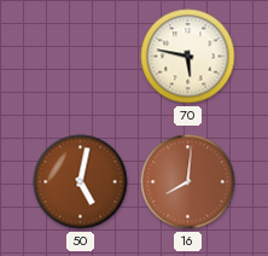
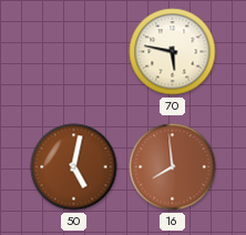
16: 8:01 -> 7:59 (173, 167)
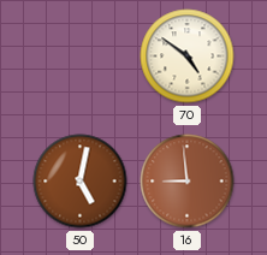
70: 5:47 -> 4:51 (188, 57)
16: 7:59 -> 8:59 (188, 182)
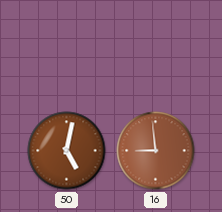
70: 4:51 -> none (188, 57)
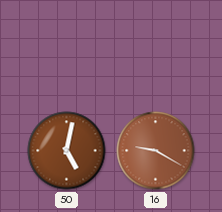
16: 8:59 -> 9:20 (156, 151)
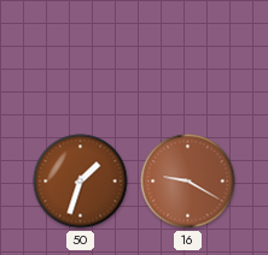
50: 5:02 -> 1:33 (81, 182)
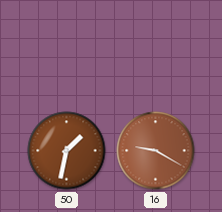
50: 1:33 -> 1:32 (67, 151)
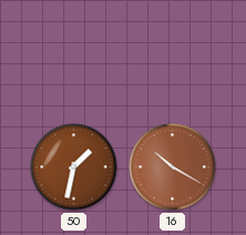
16: 9:20 -> 10:20 (173, 167)
